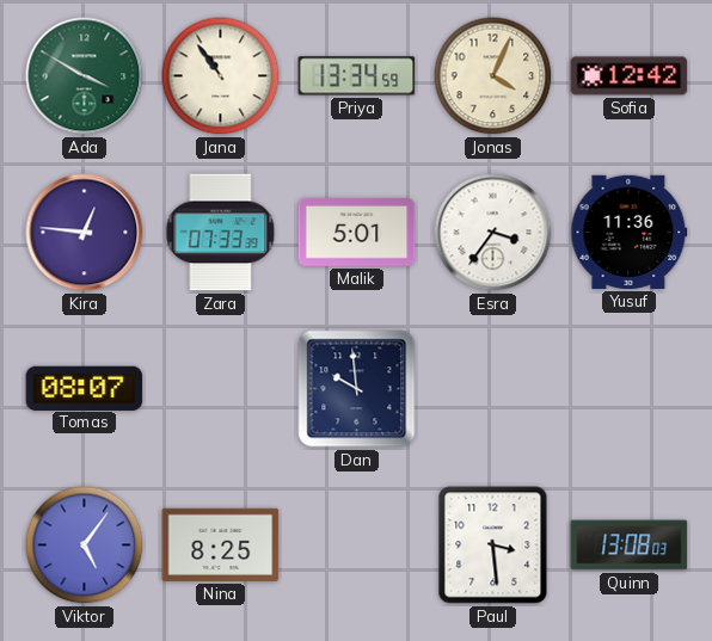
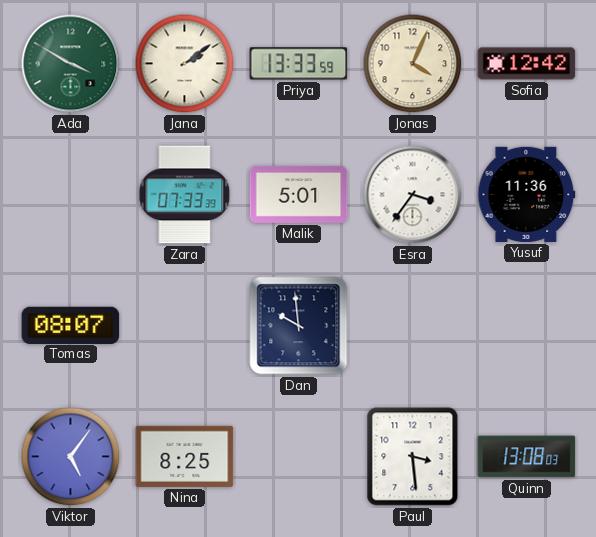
Jana: 10:54 -> 2:09 (185, 64)
Priya: 13:34 -> 13:33 (299, 64)
Kira: 12:46 -> none (85, 233)
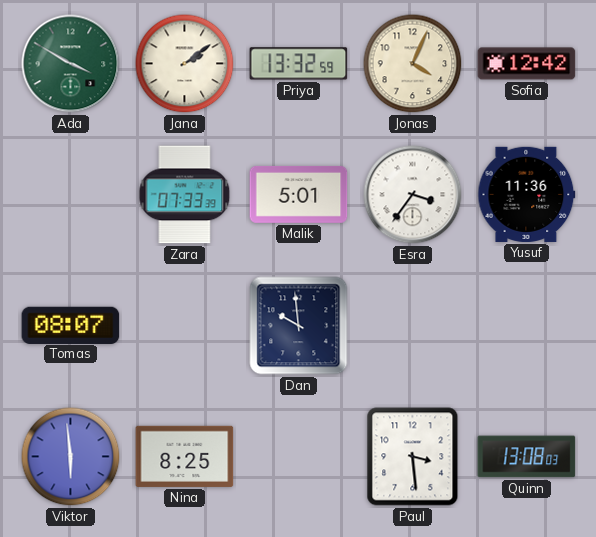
Priya: 13:33 -> 13:32 (299, 64)
Viktor: 5:06 -> 5:59 (71, 457)
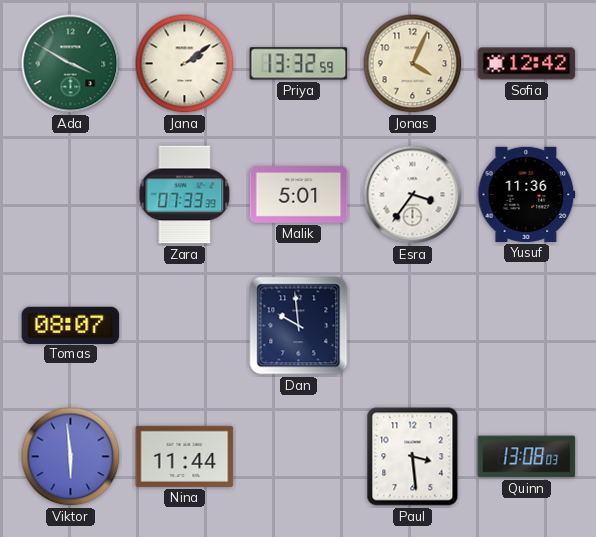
Nina: 8:25 -> 11:44 (185, 456)
